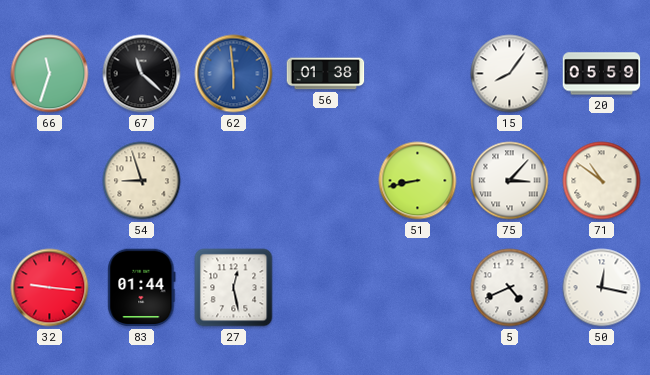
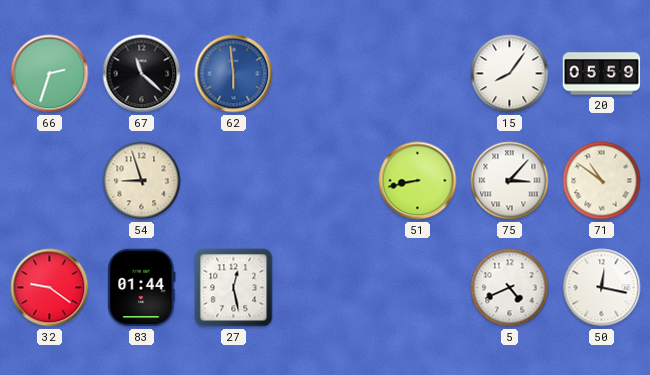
66: 11:33 -> 2:33 (50, 74)
56: 01:38 -> none (326, 74)
32: 9:16 -> 9:21 (50, 288)
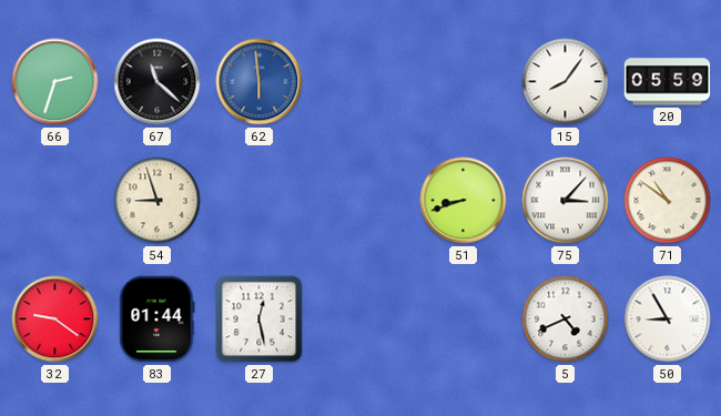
51: 8:43 -> 8:42 (464, 201)
50: 12:17 -> 8:55 (668, 319)
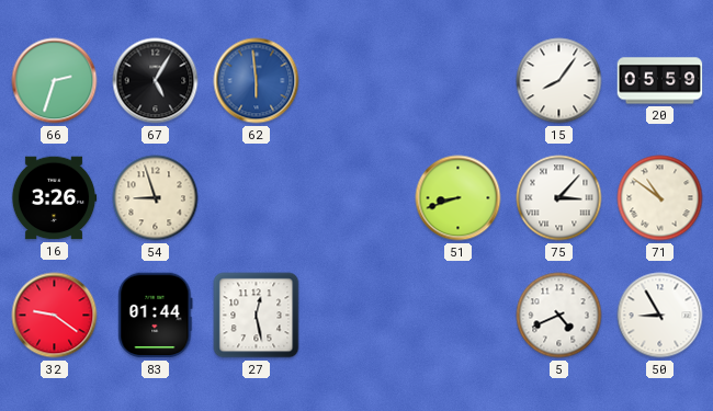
67: 11:22 -> 5:05 (156, 81)
16: none -> 3:26 (54, 198)
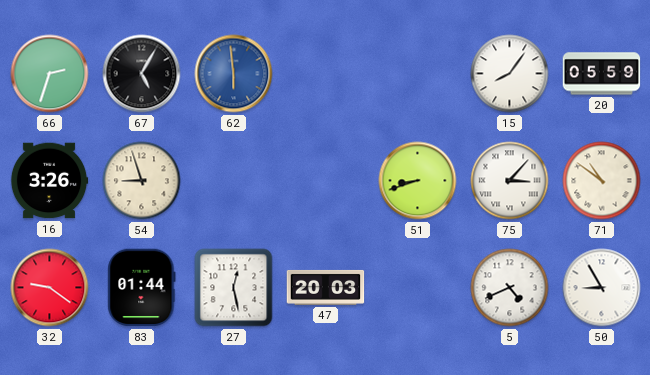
47: none -> 20:03 (326, 287)
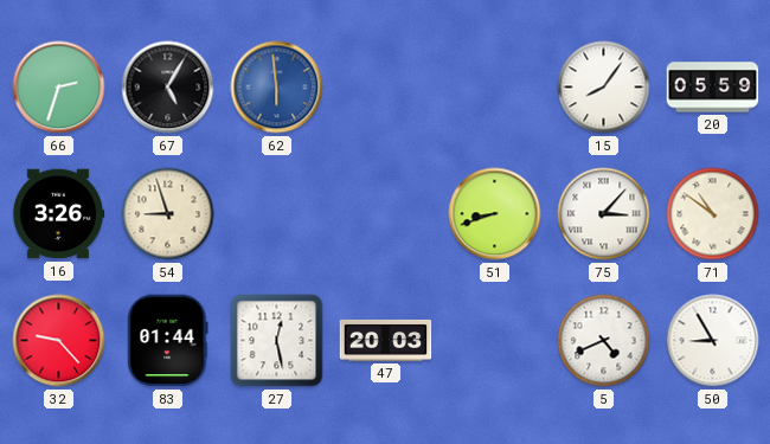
32: 9:21 -> 9:23 (59, 341)
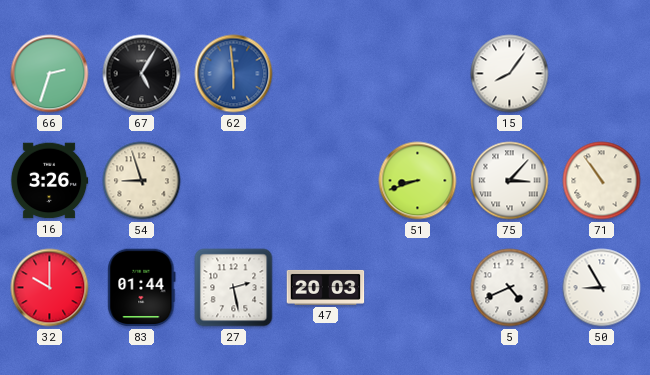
20: 05:59 -> none (713, 88)
71: 10:51 -> 10:54 (602, 181)
32: 9:23 -> 10:00 (50, 288)
27: 12:28 -> 2:28 (234, 288)
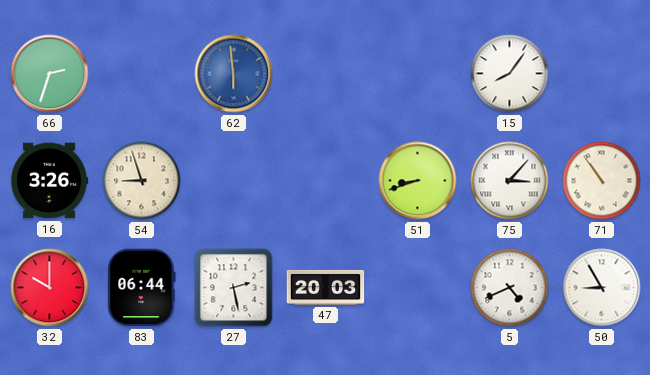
67: 5:05 -> none (142, 74)
83: 01:44 -> 06:44 (142, 288)
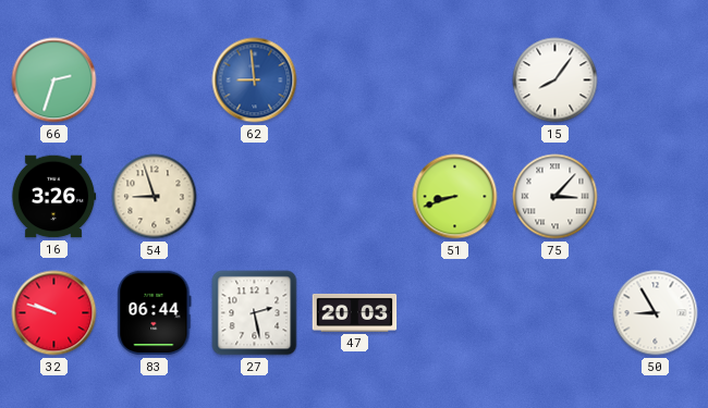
62: 5:59 -> 8:59 (255, 81)
71: 10:54 -> none (602, 181)
32: 10:00 -> 9:48 (54, 313)
5: 4:41 -> none (510, 288)
